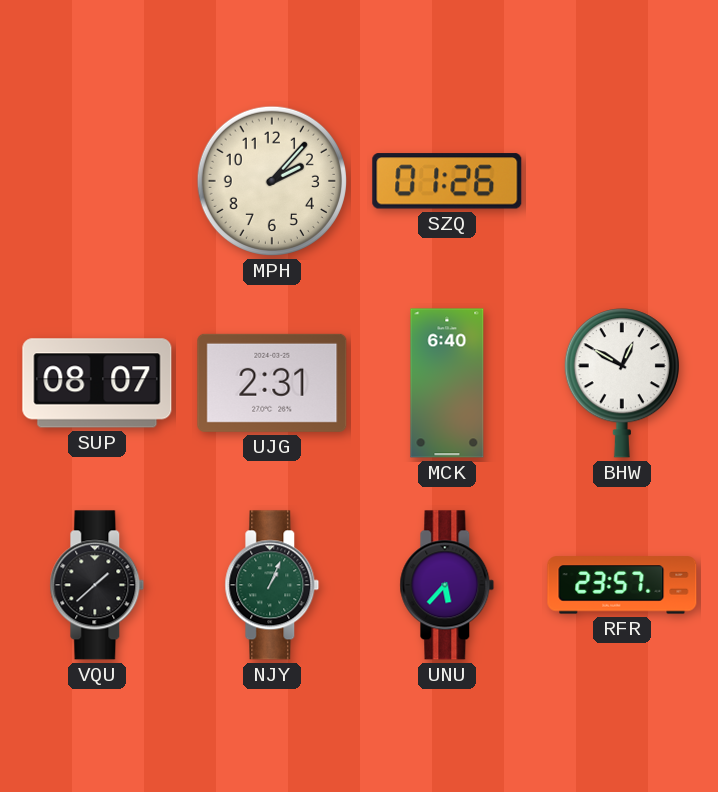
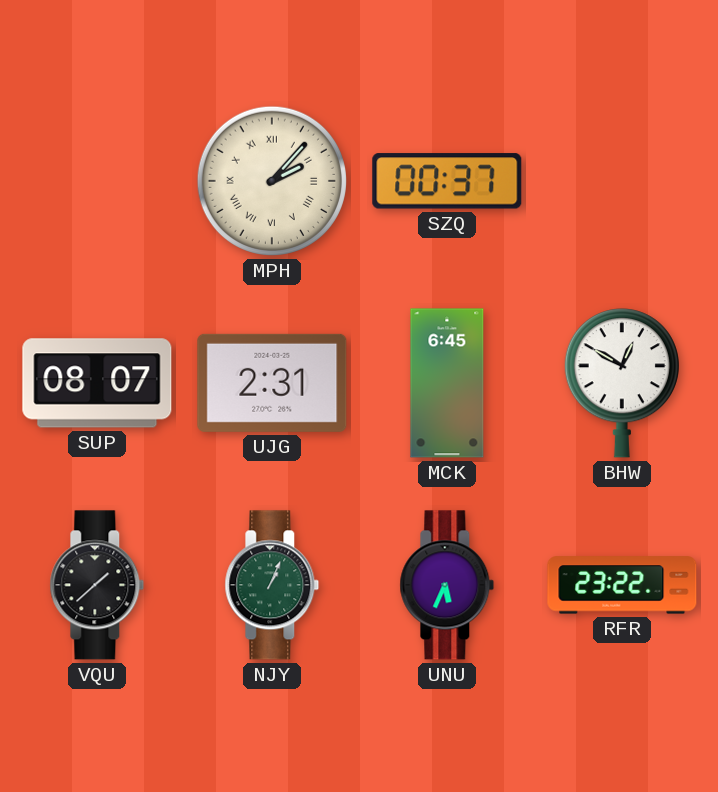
MPH numerals: Arabic -> Roman (272, 181)
SZQ: 01:26 -> 00:37 (447, 181)
MCK: 6:40 -> 6:45 (447, 383)
UNU: 5:37 -> 5:34 (447, 585)
RFR: 23:57 -> 23:22 (622, 585)
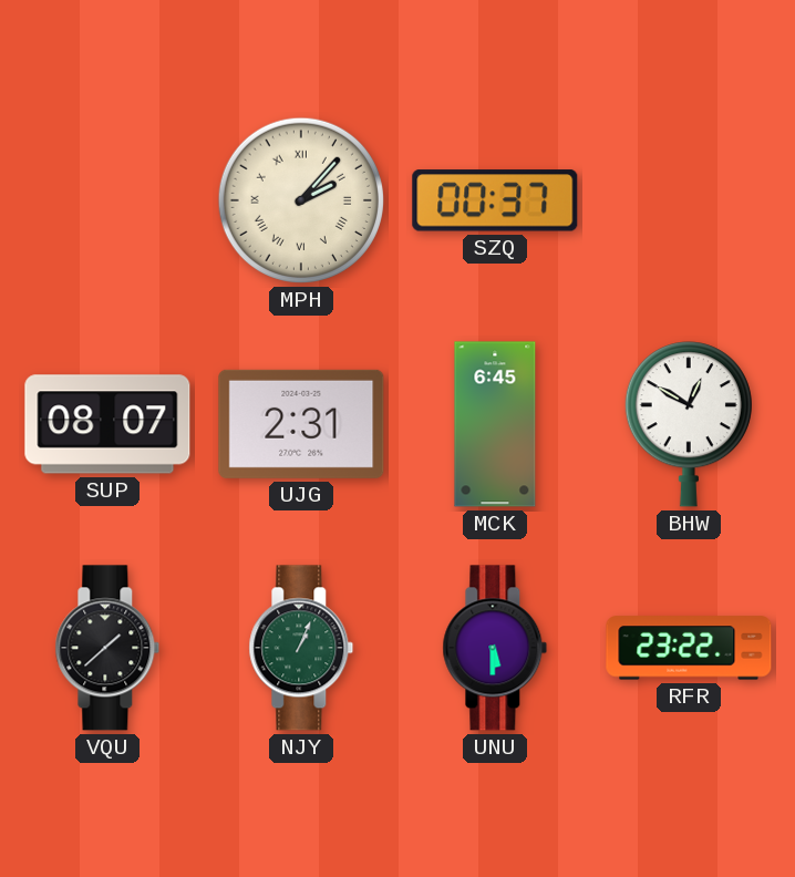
UNU: 5:34 -> 5:30 (495, 648)
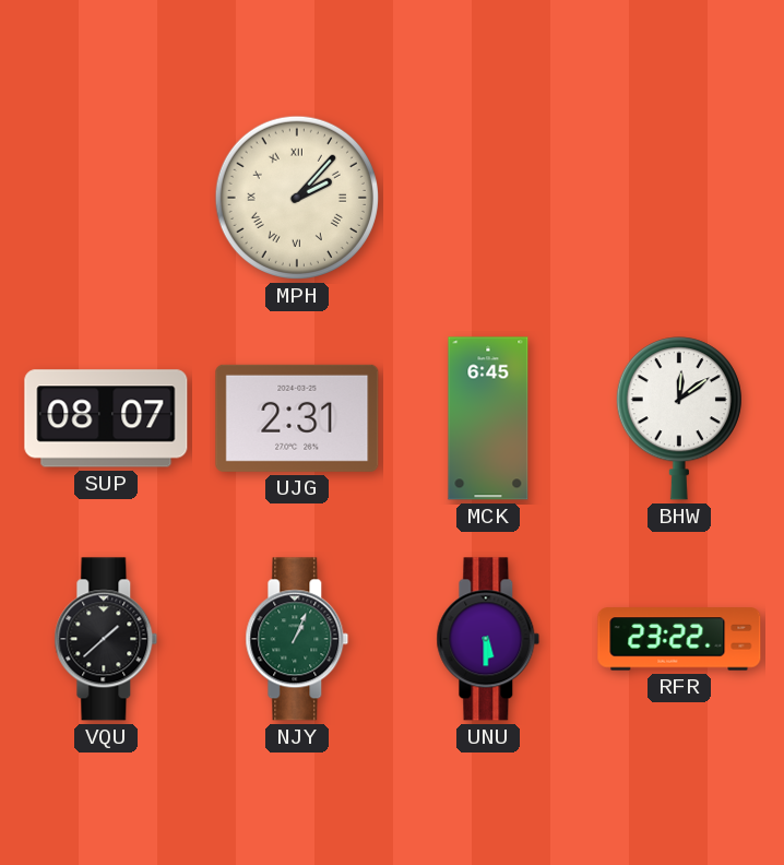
SZQ: 00:37 -> none (495, 200)
BHW: 12:50 -> 12:09 (679, 418)
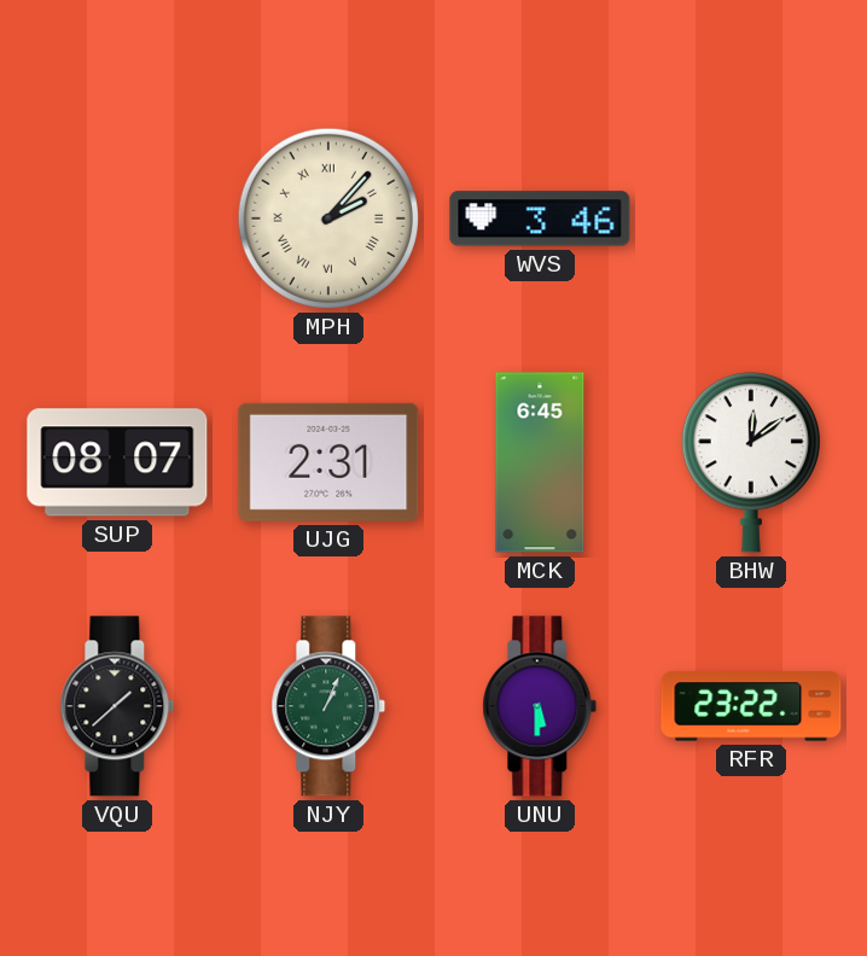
WVS: none -> 3:46 (540, 218)
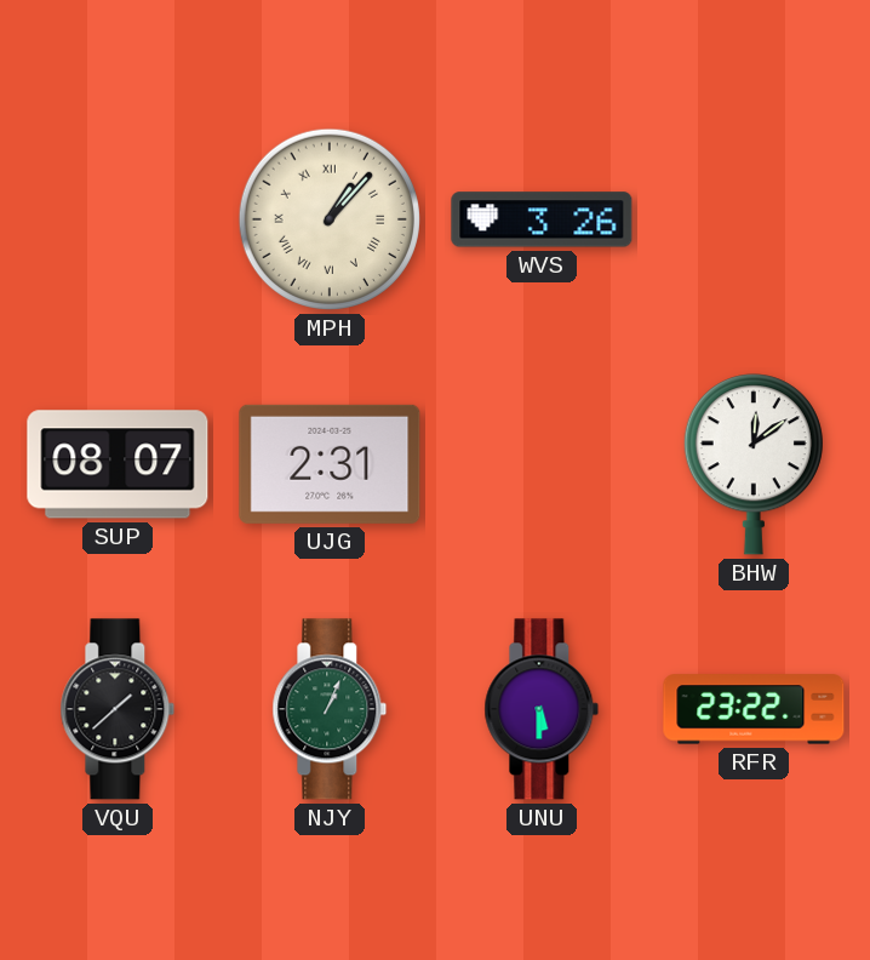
MPH: 2:07 -> 1:07 (330, 219)
WVS: 3:46 -> 3:26 (542, 219)
MCK: 6:45 -> none (540, 462)
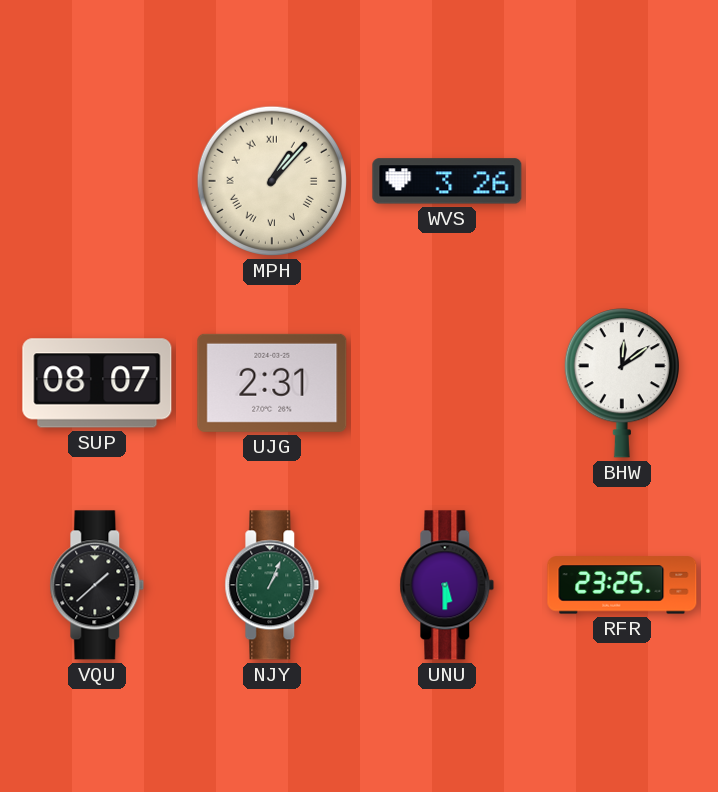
RFR: 23:22 -> 23:25 (622, 585)
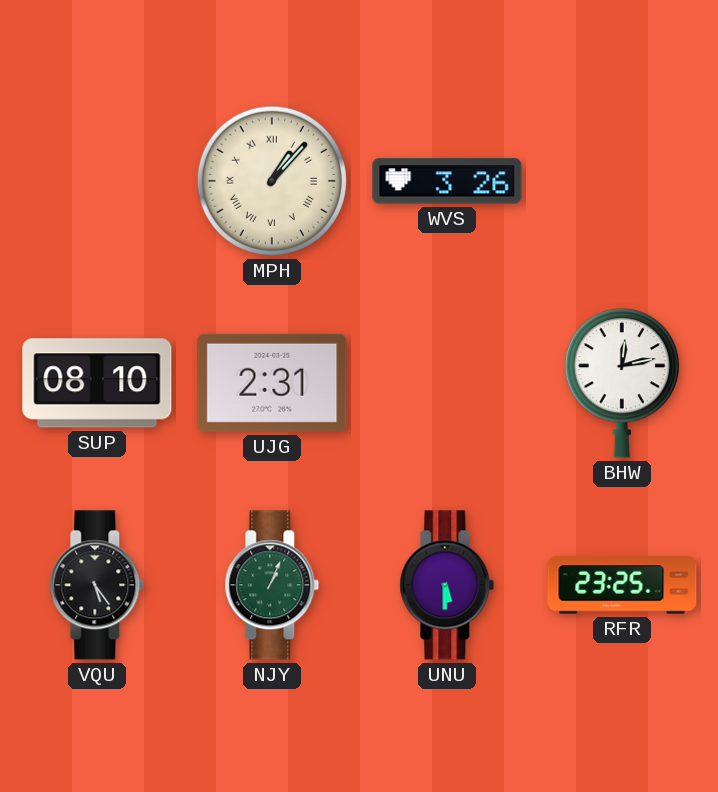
SUP: 08:07 -> 08:10 (97, 383)
BHW: 12:09 -> 12:13 (622, 383)
VQU: 1:38 -> 5:24 (97, 585)
